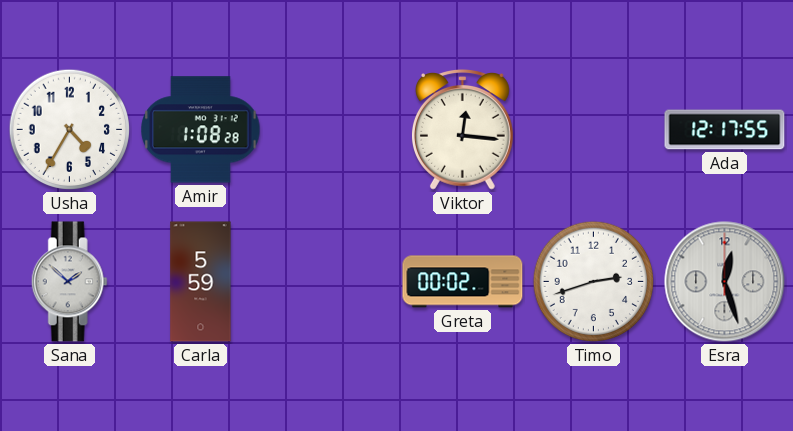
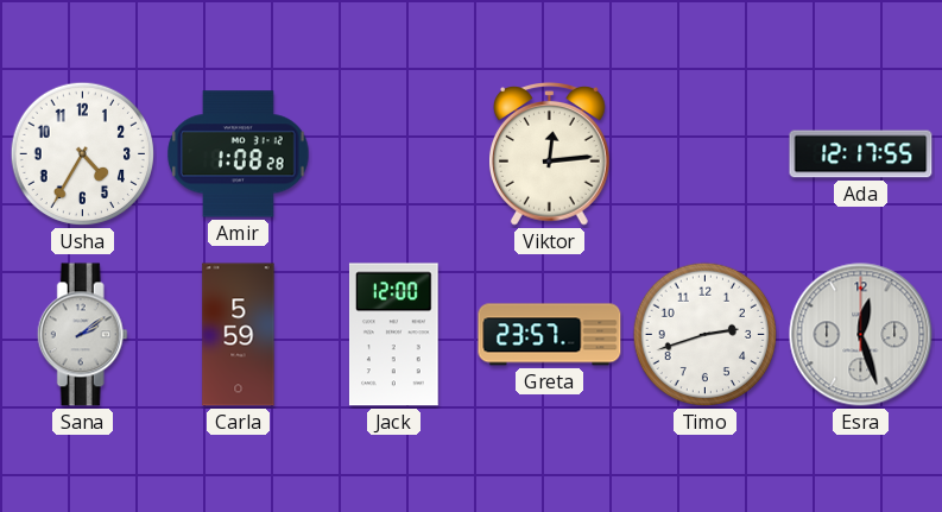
Viktor: 12:16 -> 12:14 (549, 154)
Sana: 1:52 -> 2:09 (82, 335)
Jack: none -> 12:00 (393, 335)
Greta: 00:02 -> 23:57 (550, 335)
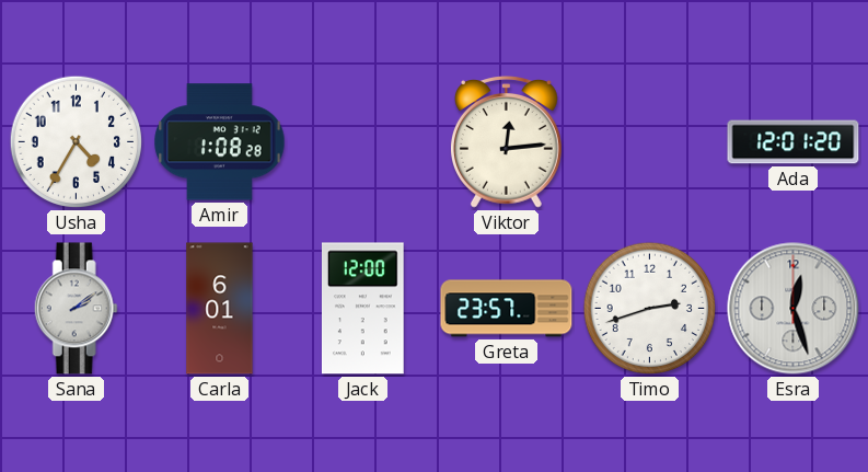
Ada: 12:17 -> 12:01 (794, 142)
Carla: 5:59 -> 6:01 (220, 309)
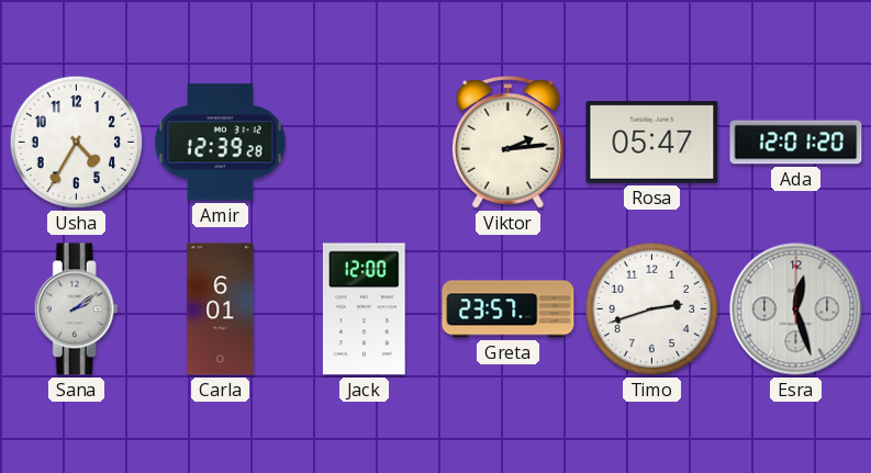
Amir: 1:08 -> 12:39 (221, 143)
Viktor: 12:14 -> 2:14 (507, 143)
Rosa: none -> 05:47 (652, 143)
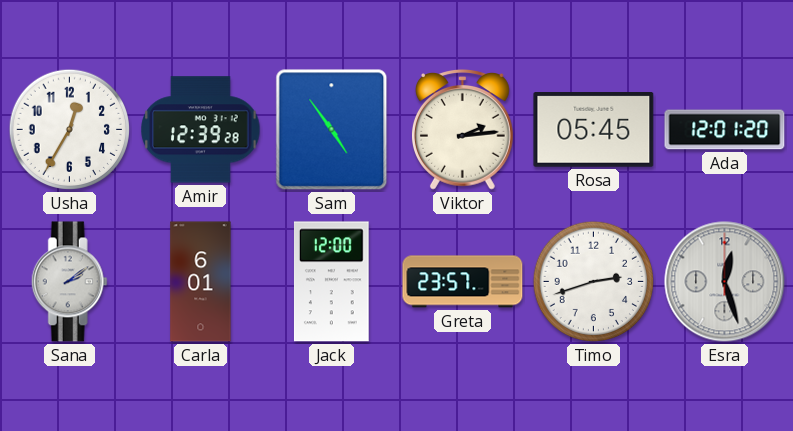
Usha: 4:35 -> 12:35 (70, 130)
Sam: none -> 4:54 (332, 130)
Rosa: 05:47 -> 05:45 (594, 130)
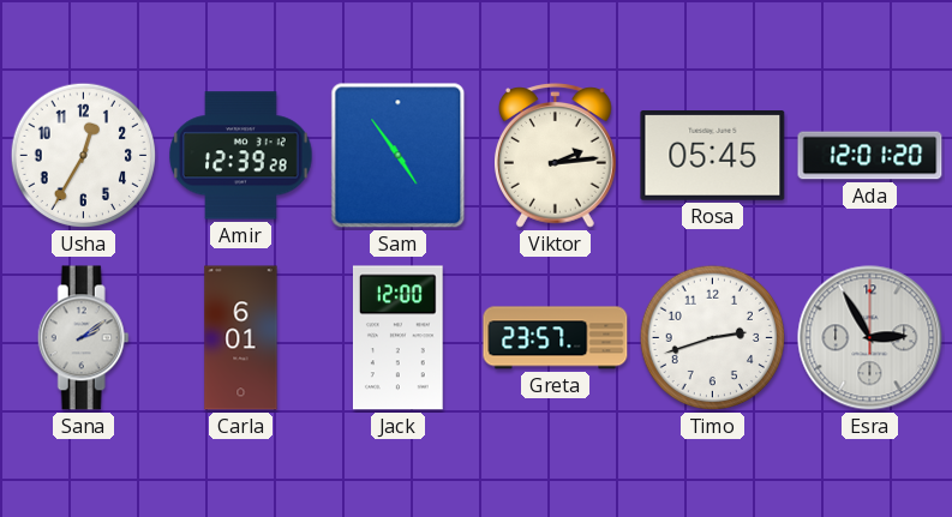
Esra: 12:27 -> 2:55 (870, 338)
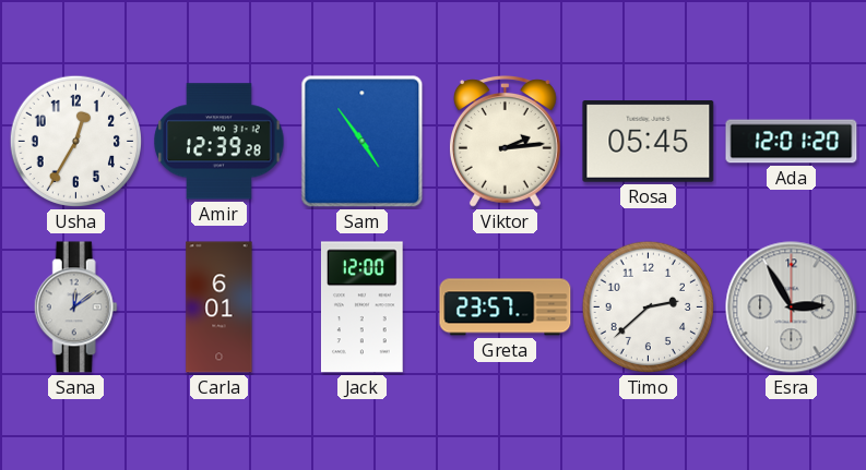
Sana: 2:09 -> 12:09 (75, 308)
Timo: 2:42 -> 2:38 (649, 308)
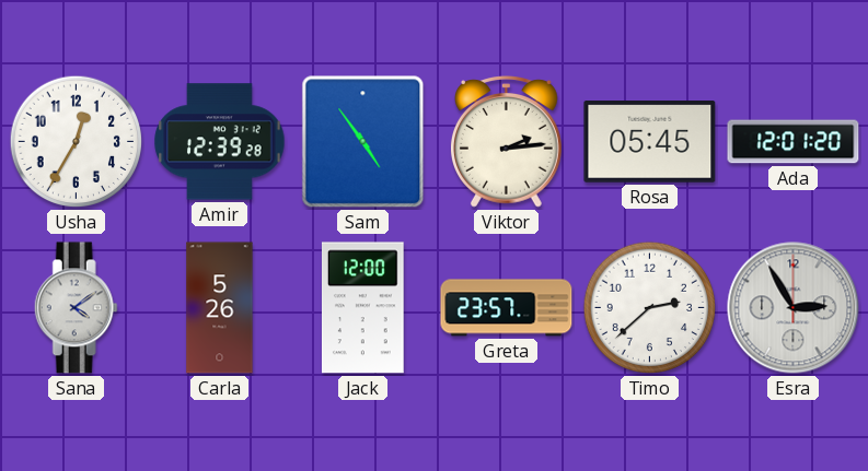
Sana: 12:09 -> 4:09 (76, 308)
Carla: 6:01 -> 5:26 (220, 308)
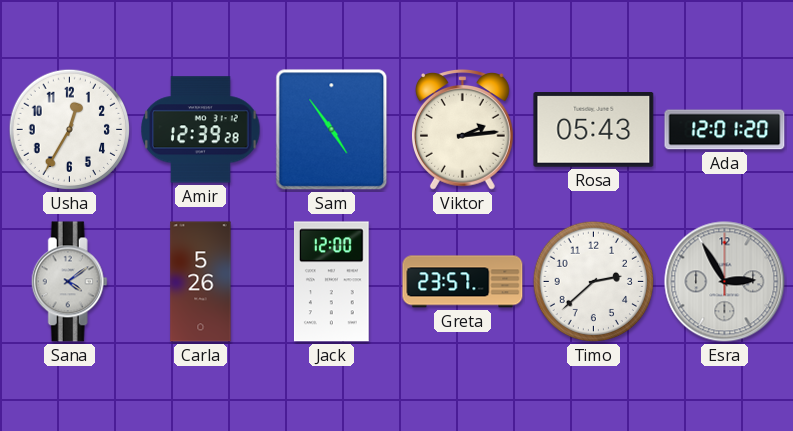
Rosa: 05:45 -> 05:43 (594, 130)
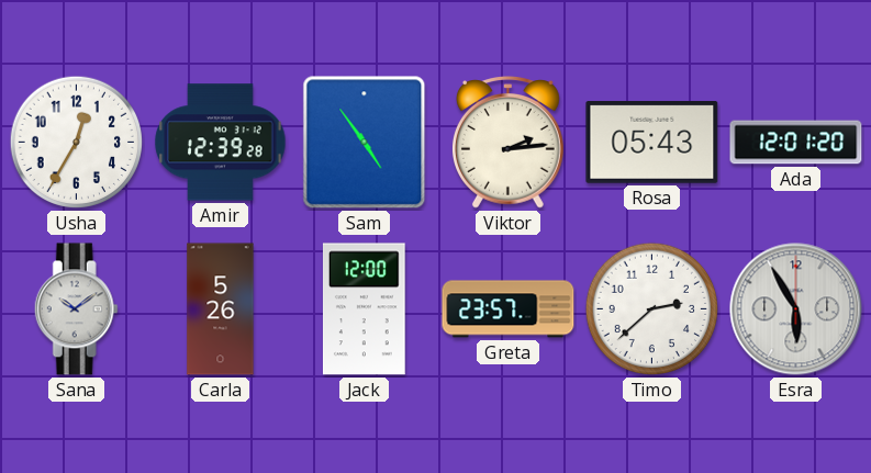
Sana: 4:09 -> 10:09 (76, 309)
Esra: 2:55 -> 5:55 (796, 309)
